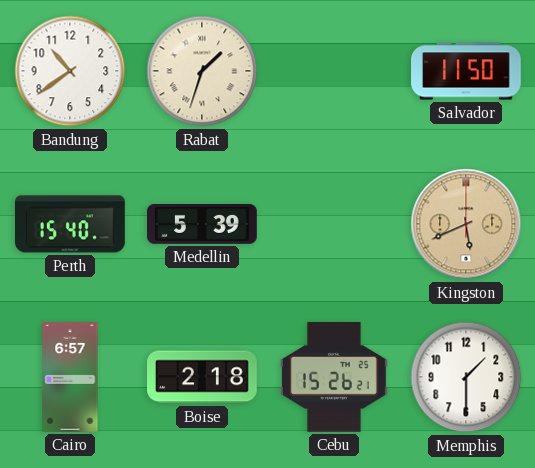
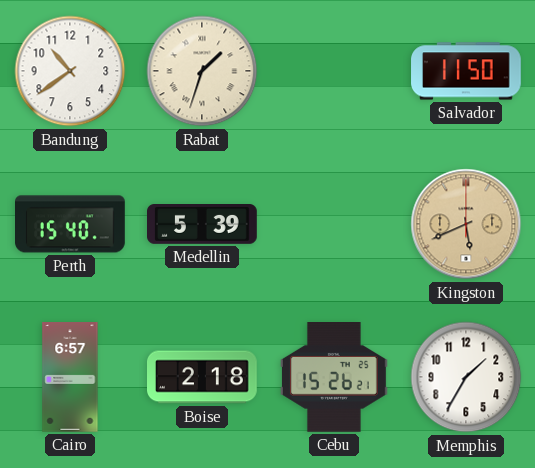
Memphis: 1:30 -> 1:35 (466, 377)
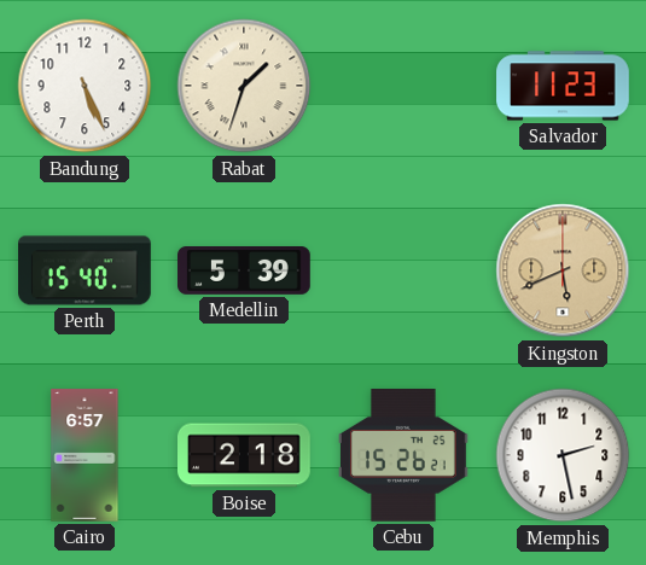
Bandung: 10:39 -> 5:26 (85, 86)
Salvador: 11:50 -> 11:23 (563, 86)
Memphis: 1:35 -> 2:28 (563, 455)
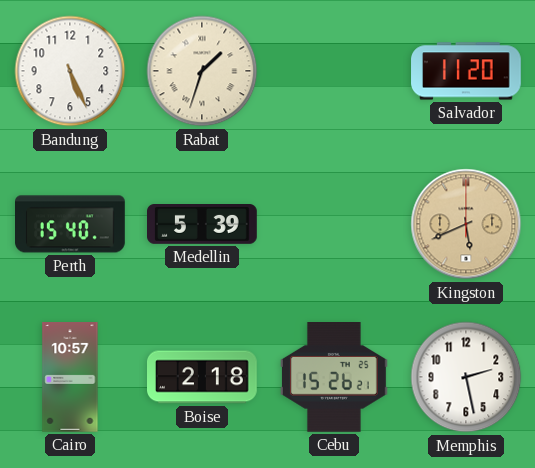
Salvador: 11:23 -> 11:20 (466, 71)
Cairo: 6:57 -> 10:57 (70, 377)
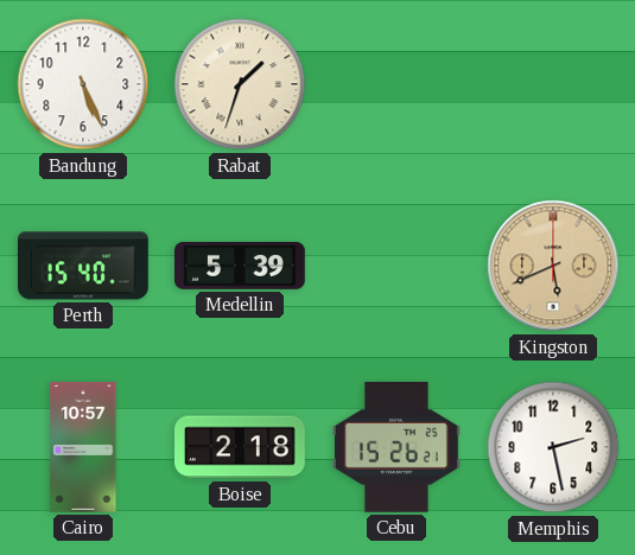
Salvador: 11:20 -> none (466, 71)
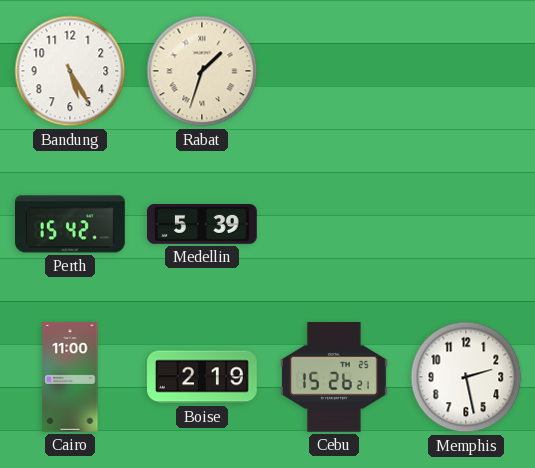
Bandung: 5:26 -> 5:25 (70, 71)
Perth: 15:40 -> 15:42 (70, 224)
Kingston: 5:41 -> none (553, 266)
Cairo: 10:57 -> 11:00 (70, 377)
Boise: 2:18 -> 2:19 (202, 377)
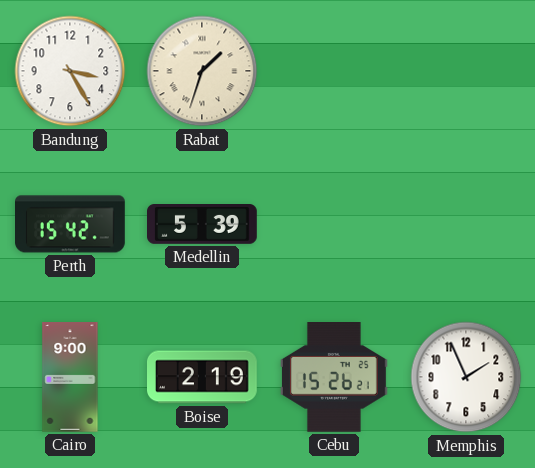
Bandung: 5:25 -> 3:25 (70, 71)
Cairo: 11:00 -> 9:00 (70, 377)
Memphis: 2:28 -> 1:56 (466, 377)
